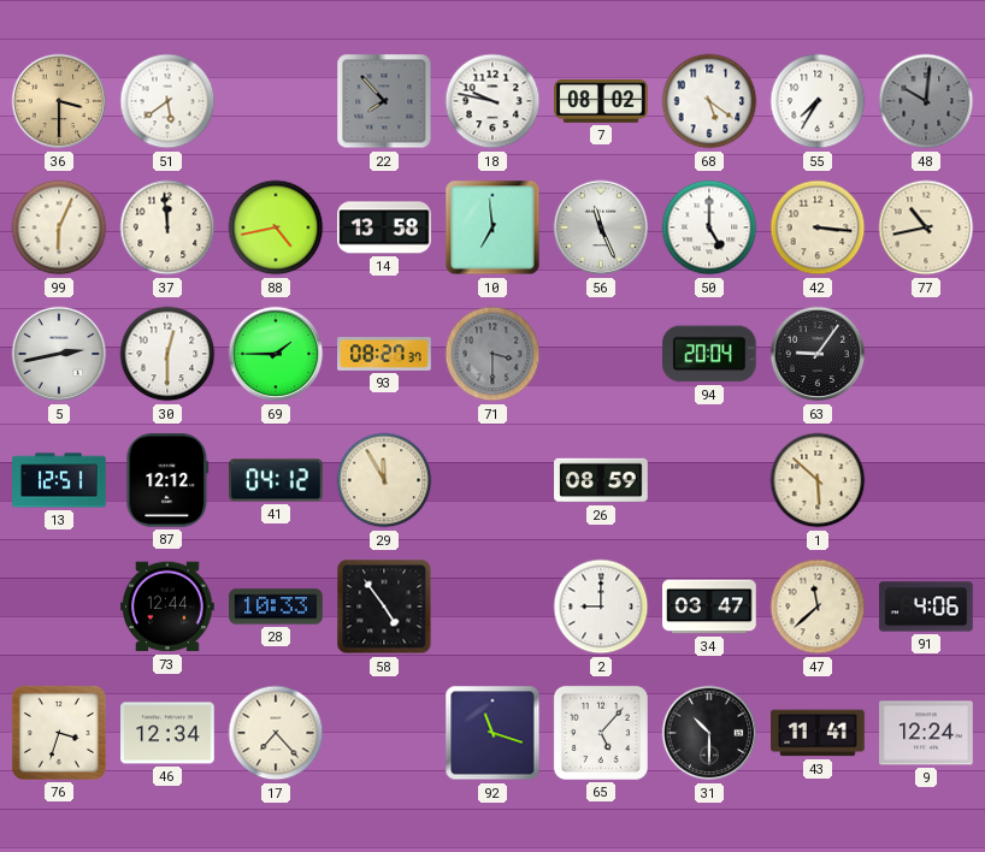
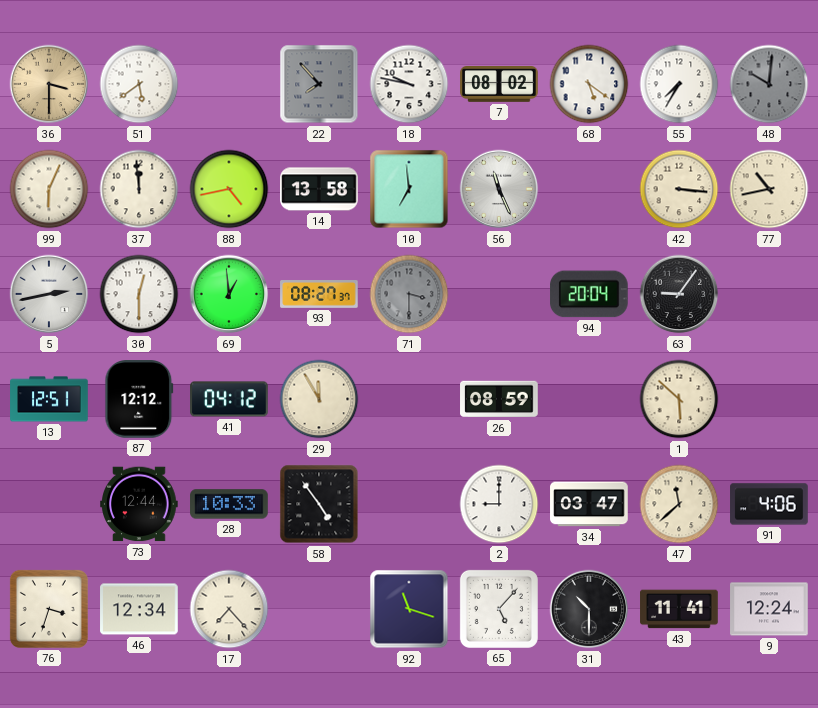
50: 5:00 -> none (709, 227)
69: 1:45 -> 12:59 (229, 294)
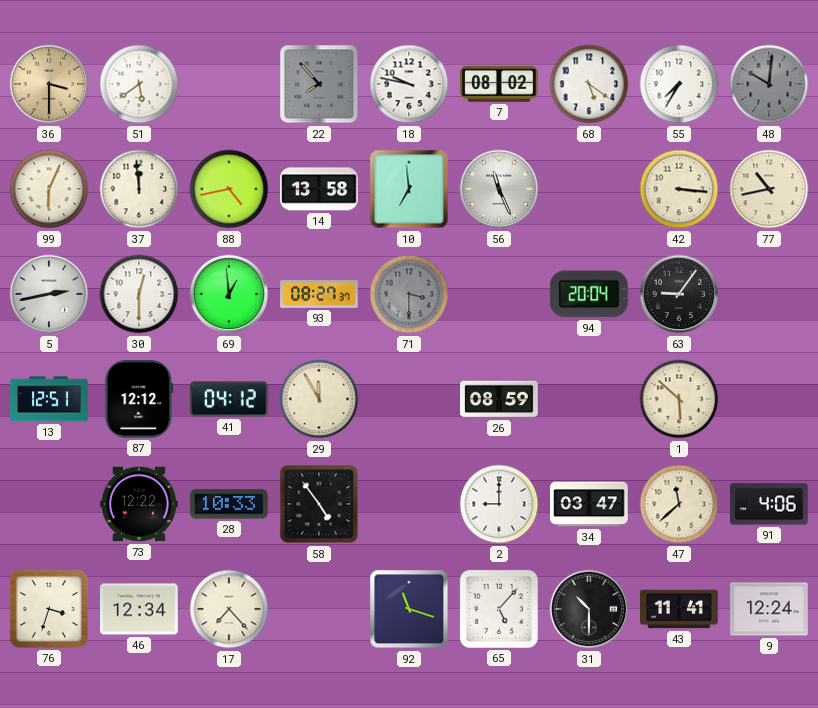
73: 12:44 -> 12:22 (139, 504)
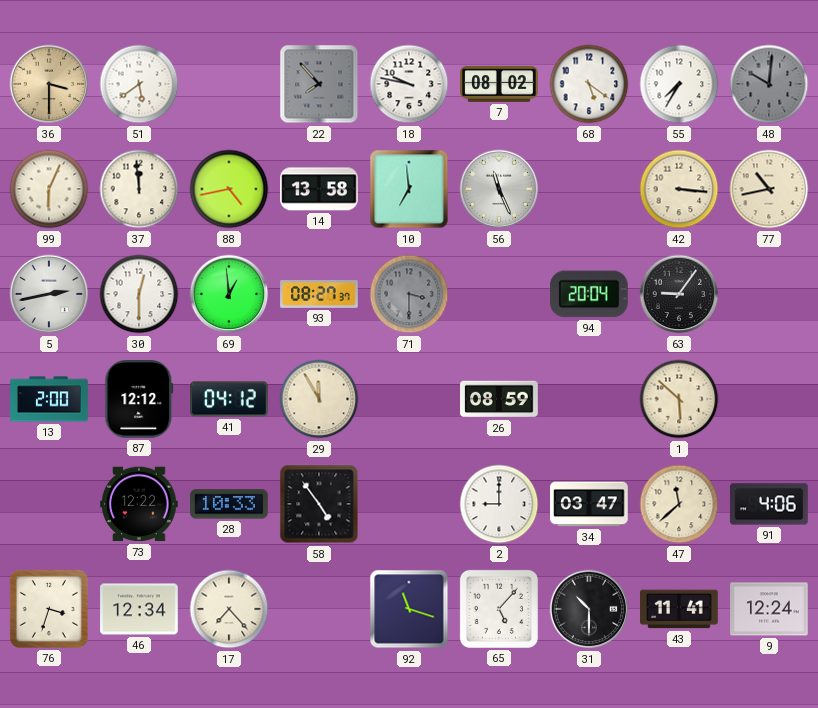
13: 12:51 -> 2:00 (49, 399)
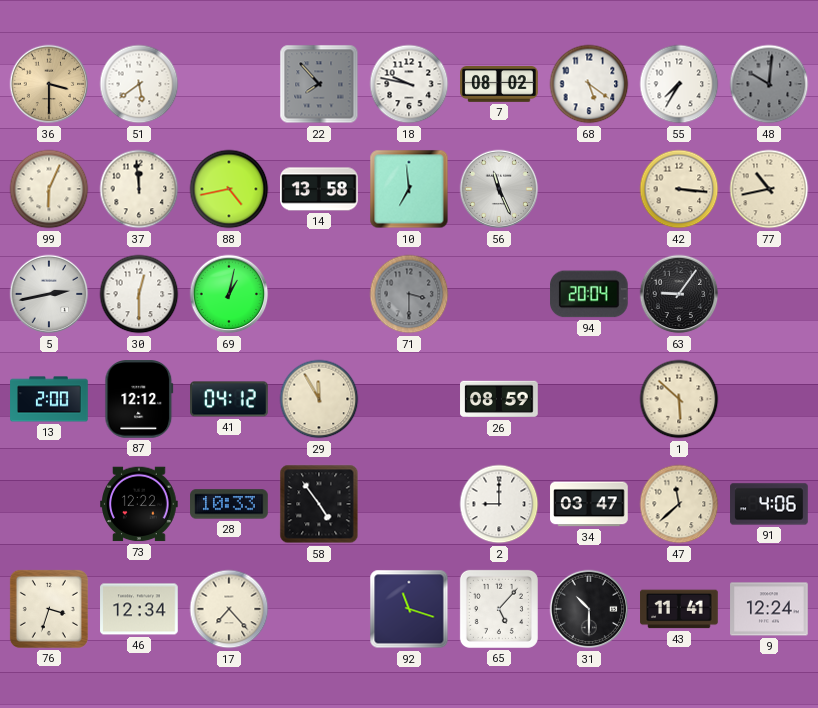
69: 12:59 -> 1:02 (229, 294)
93: 08:27 -> none (319, 295)
